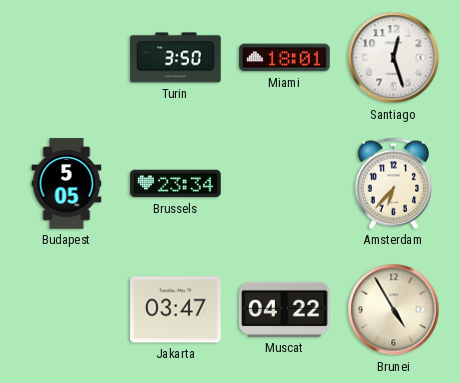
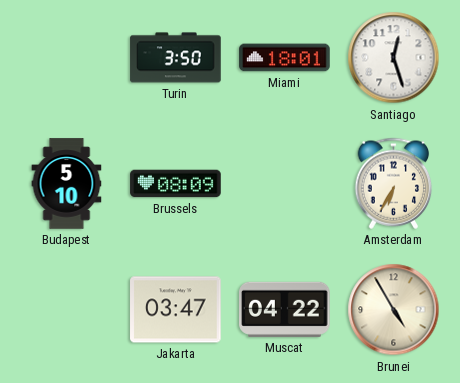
Budapest: 5:05 -> 5:10 (67, 184)
Brussels: 23:34 -> 08:09 (176, 184)
Amsterdam: 6:37 -> 6:35 (394, 183)
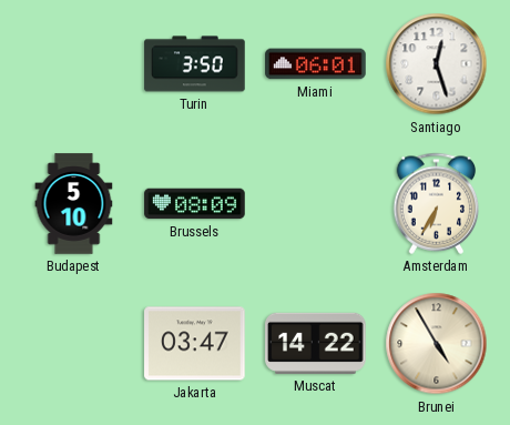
Miami: 18:01 -> 06:01 (316, 64)
Muscat: 04:22 -> 14:22 (316, 343)
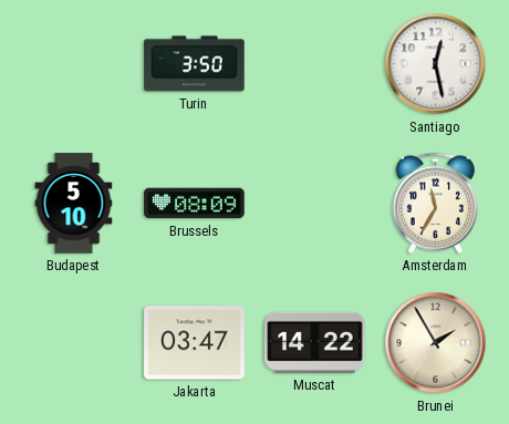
Miami: 06:01 -> none (316, 64)
Santiago: 12:27 -> 12:28 (436, 64)
Amsterdam: 6:35 -> 11:35 (436, 203)
Brunei: 4:55 -> 1:55 (436, 343)
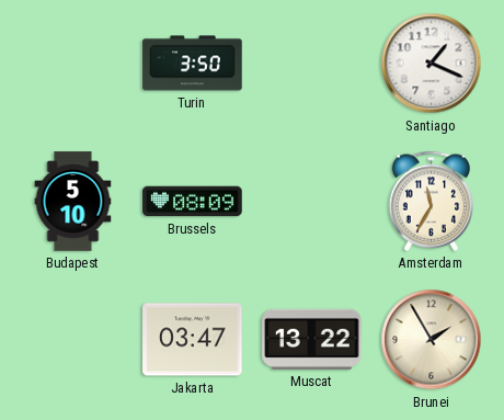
Santiago: 12:28 -> 1:19 (432, 64)
Muscat: 14:22 -> 13:22 (312, 339)
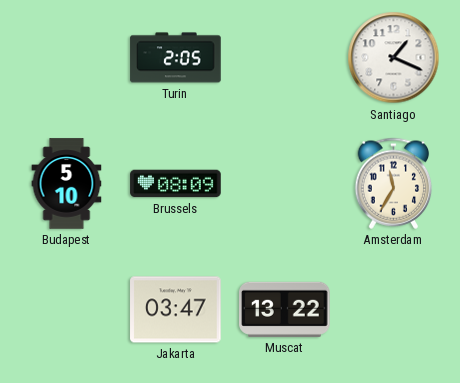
Turin: 3:50 -> 2:05 (176, 58)
Brunei: 1:55 -> none (432, 340)
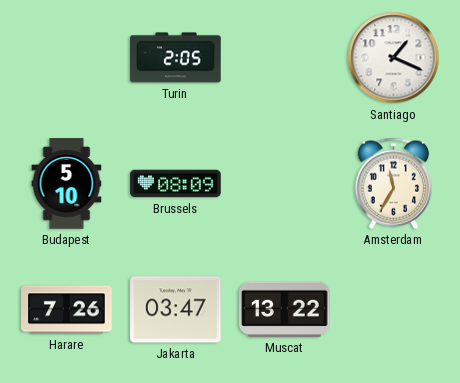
Harare: none -> 7:26 (67, 310)
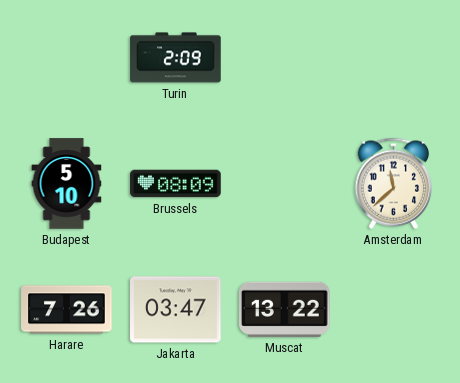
Turin: 2:05 -> 2:09 (176, 58)
Santiago: 1:19 -> none (394, 58)
Amsterdam: 11:35 -> 11:38 (394, 183)
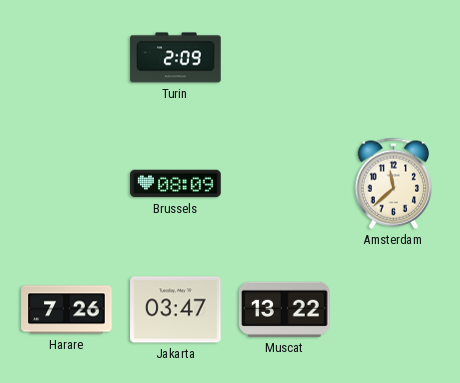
Budapest: 5:10 -> none (67, 184)
